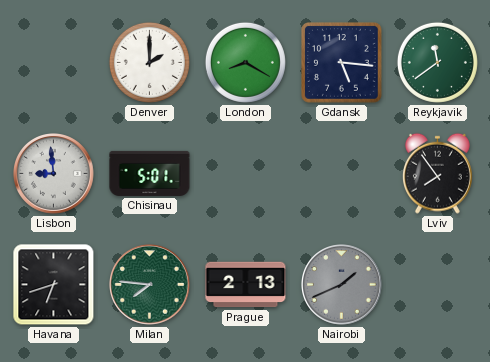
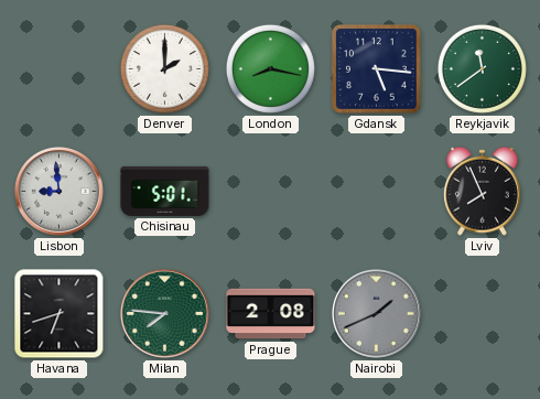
London: 8:20 -> 8:17 (270, 68)
Lviv: 7:54 -> 7:56 (482, 191)
Prague: 2:13 -> 2:08 (271, 314)
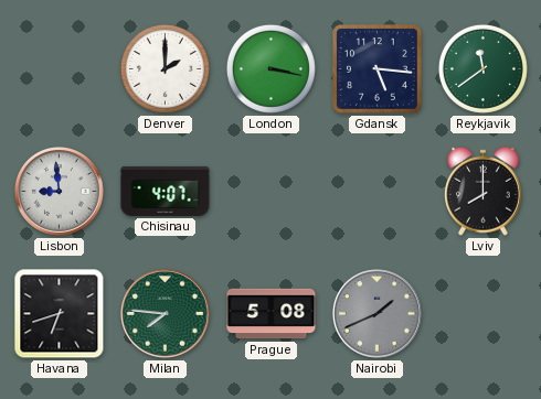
London: 8:17 -> 3:17 (270, 68)
Chisinau: 5:01 -> 4:07 (166, 191)
Lviv: 7:56 -> 8:00 (482, 191)
Prague: 2:08 -> 5:08 (272, 314)
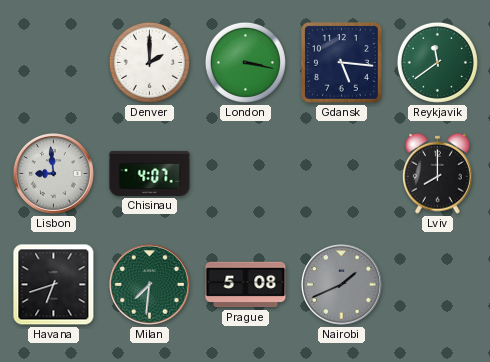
Milan: 7:46 -> 7:31 (150, 285)
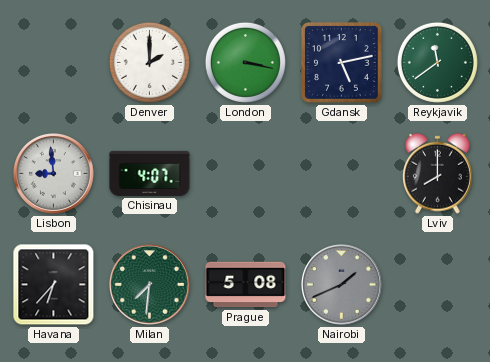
Gdansk: 5:16 -> 5:13 (342, 63)
Havana: 6:42 -> 6:37 (54, 285)
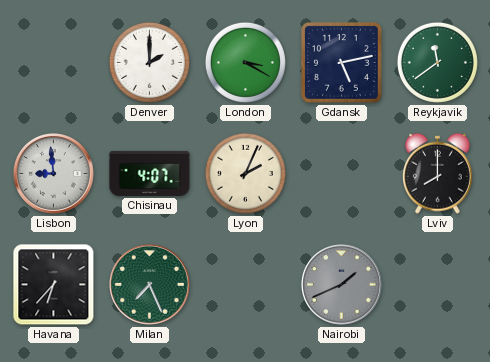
London: 3:17 -> 3:20 (245, 62)
Lyon: none -> 2:04 (245, 173)
Milan: 7:31 -> 7:26 (150, 285)
Prague: 5:08 -> none (246, 285)
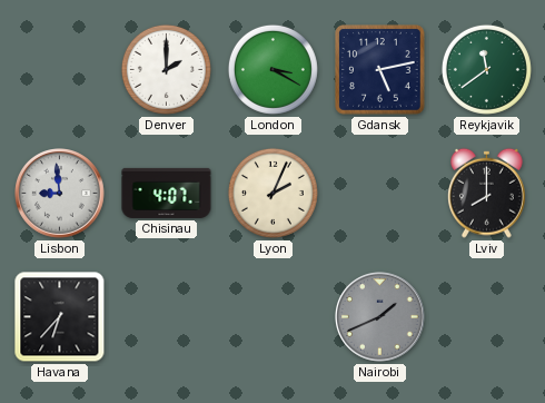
Milan: 7:26 -> none (150, 285)
